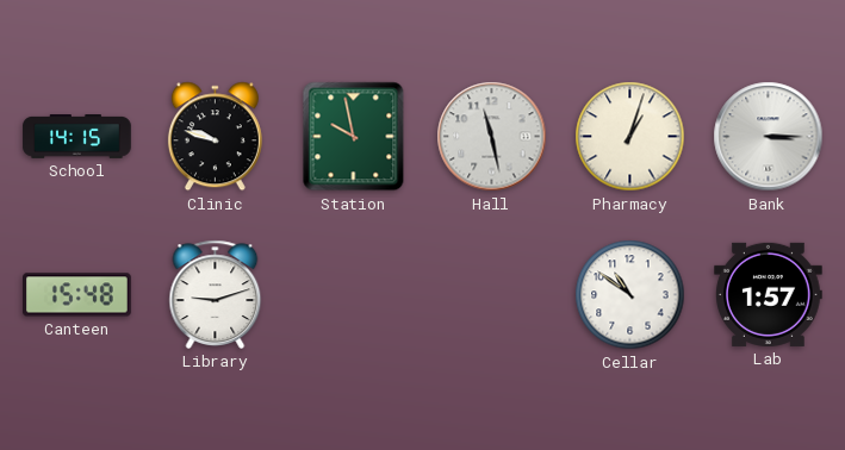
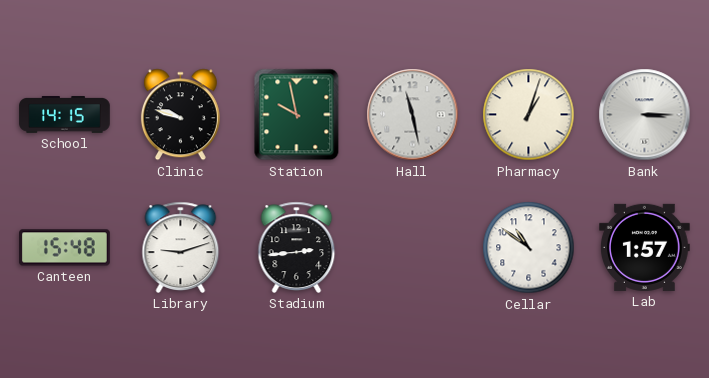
Stadium: none -> 2:44 (297, 247)
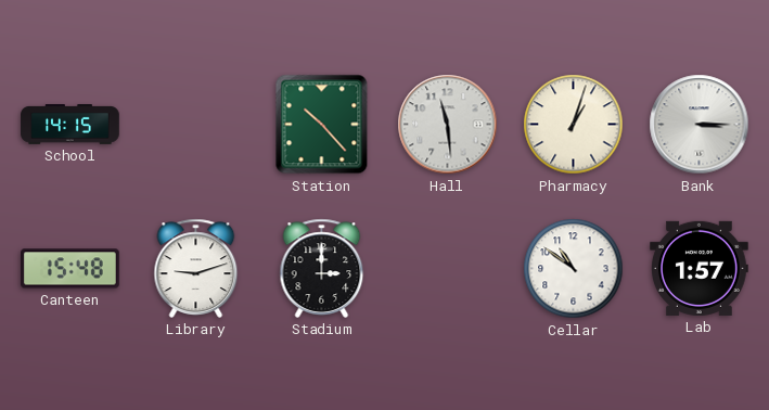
Clinic: 9:48 -> none (180, 115)
Station: 9:58 -> 10:23 (322, 125)
Hall: 11:28 -> 11:29 (448, 125)
Stadium: 2:44 -> 3:00 (322, 268)
